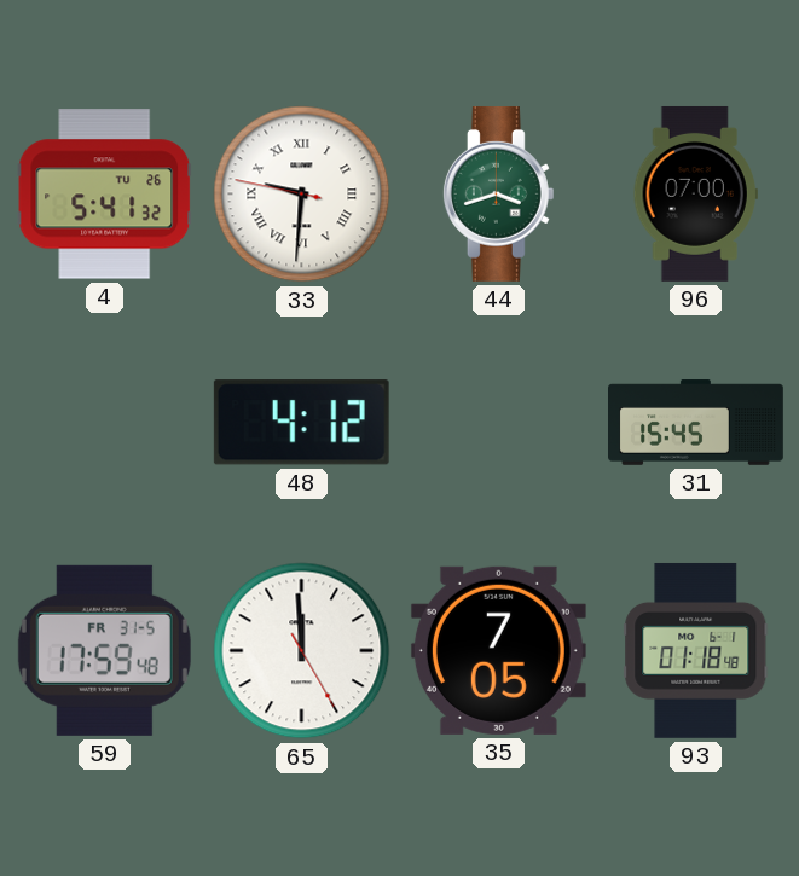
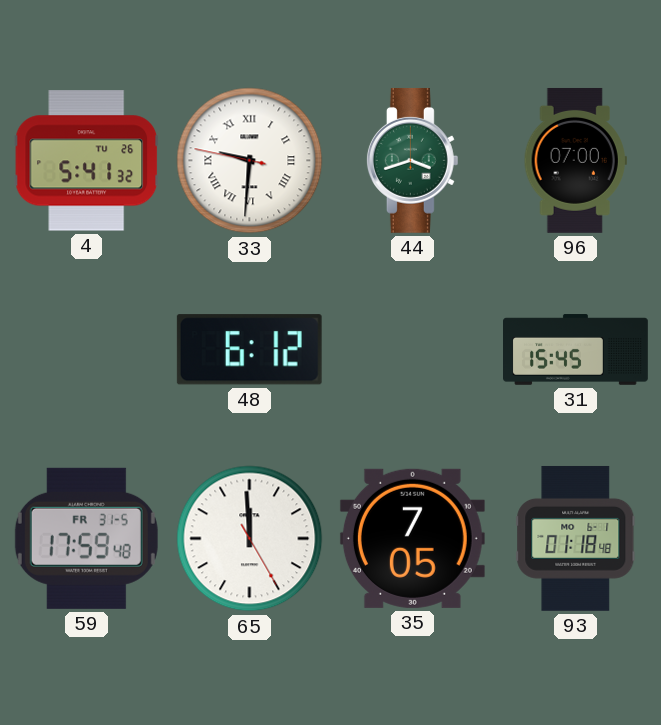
48: 4:12 -> 6:12 (249, 350)
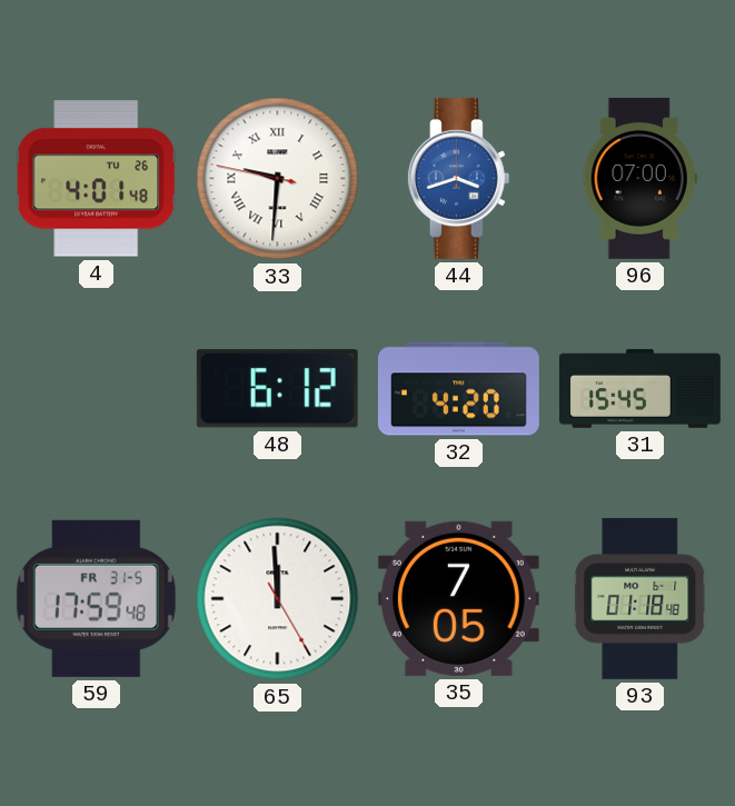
4: 5:41 -> 4:01 (97, 179)
44 dial: green -> blue (458, 178)
32: none -> 4:20 (458, 389)
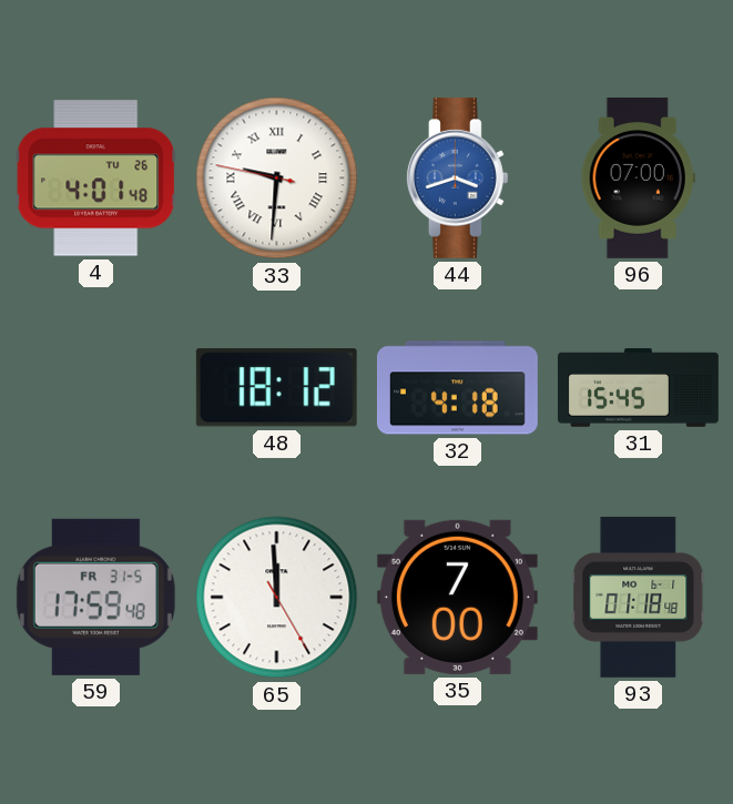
48: 6:12 -> 18:12 (276, 388)
32: 4:20 -> 4:18 (457, 388)
35: 7:05 -> 7:00 (457, 597)
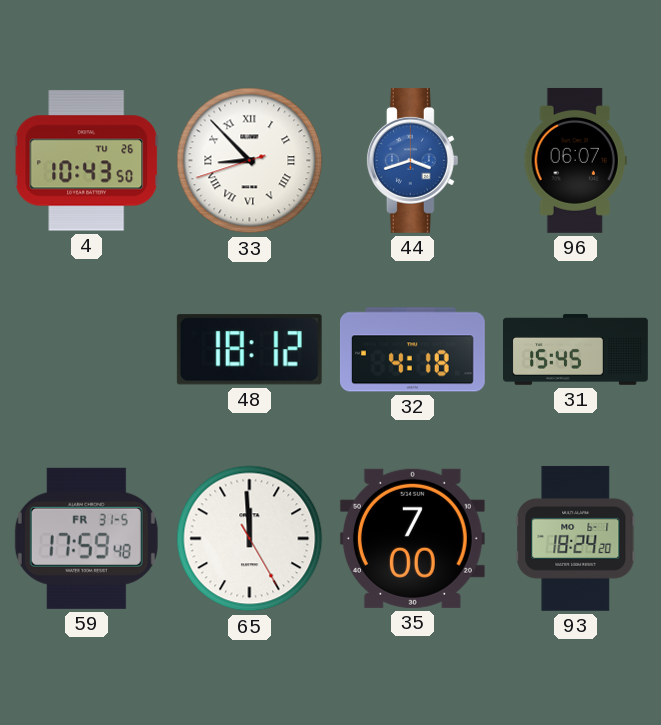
4: 4:01 -> 10:43 (87, 161)
33: 9:30 -> 8:52 (250, 161)
96: 07:00 -> 06:07 (575, 160)
93: 01:18 -> 18:24 (576, 538)
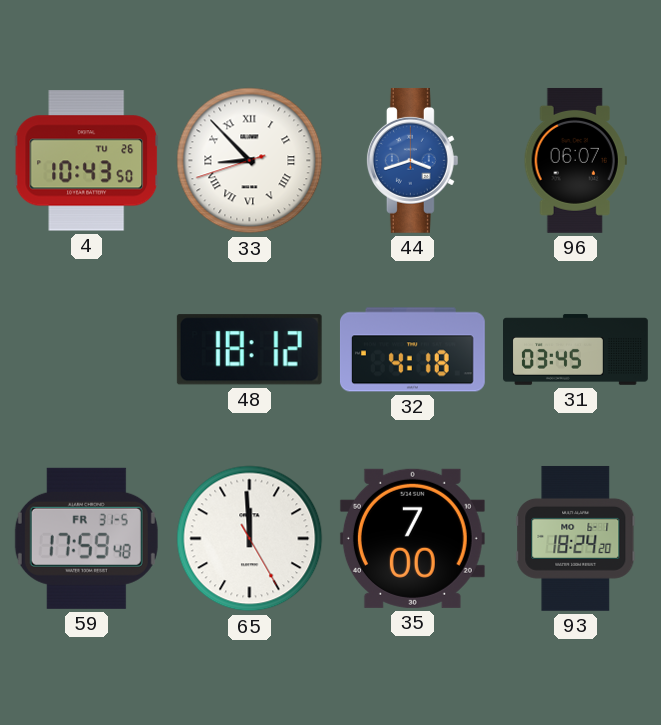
31: 15:45 -> 03:45 (576, 350)
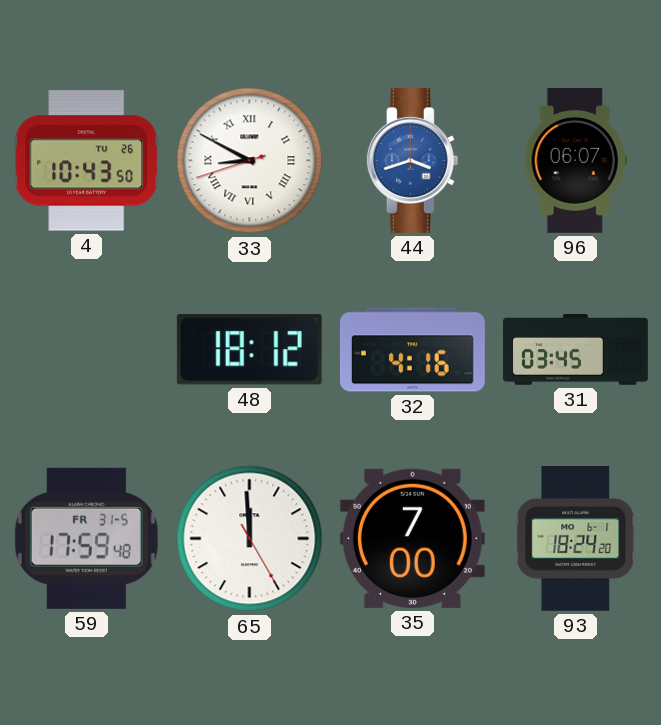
33: 8:52 -> 8:49 (250, 161)
32: 4:18 -> 4:16 (412, 350)
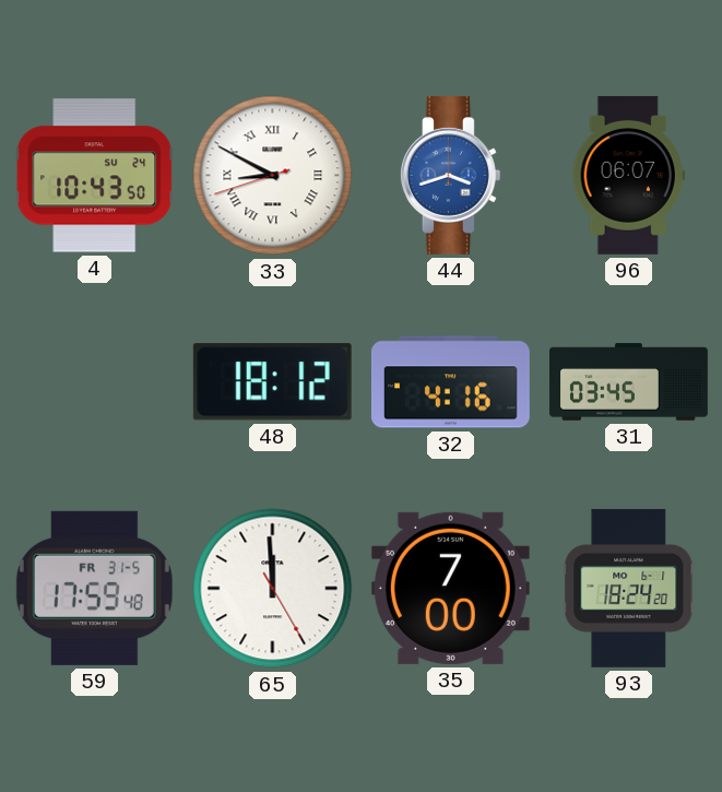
4 date: TU 26 -> SU 24 (95, 176)
